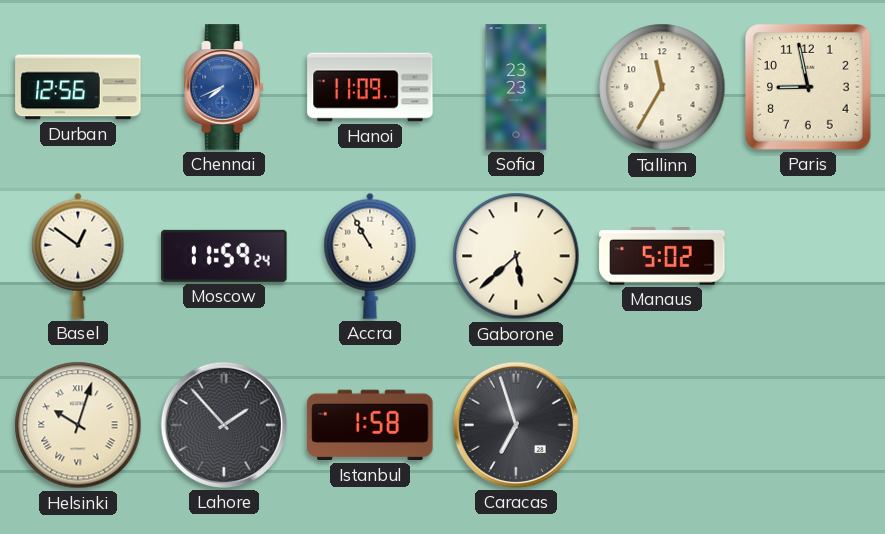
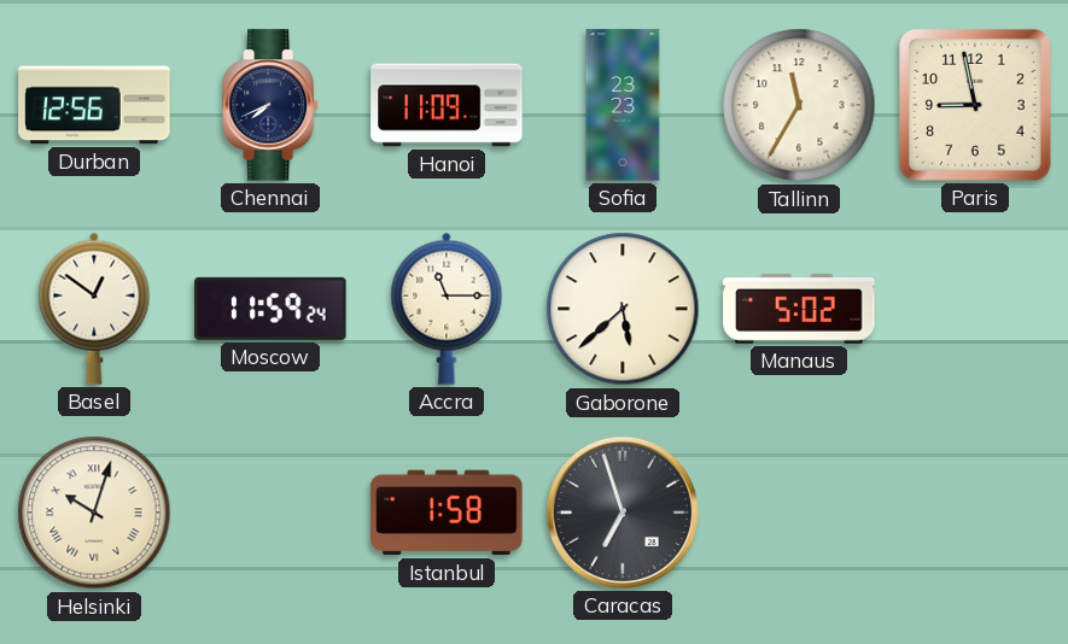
Chennai dial: blue -> navy (270, 105)
Accra: 10:55 -> 11:15 (447, 309)
Lahore: 1:53 -> none (224, 425)
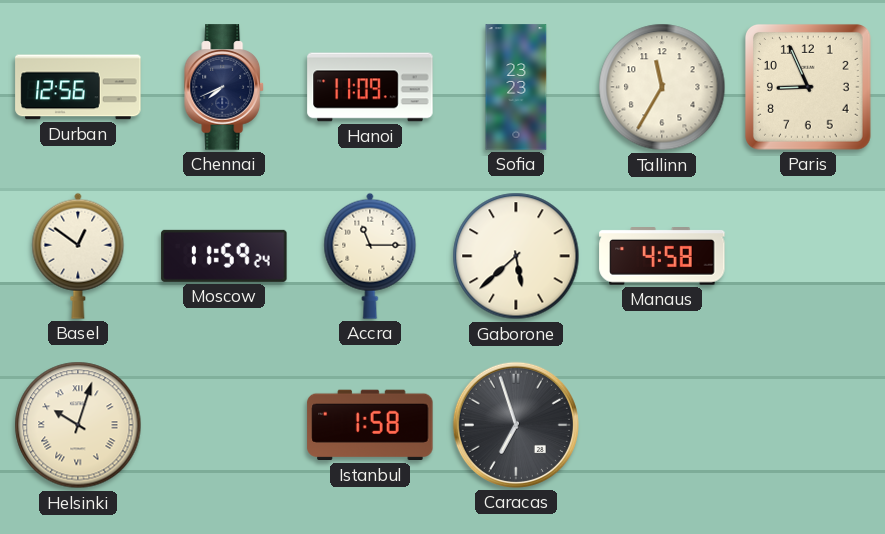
Paris: 8:58 -> 8:56 (808, 87)
Manaus: 5:02 -> 4:58 (662, 257)
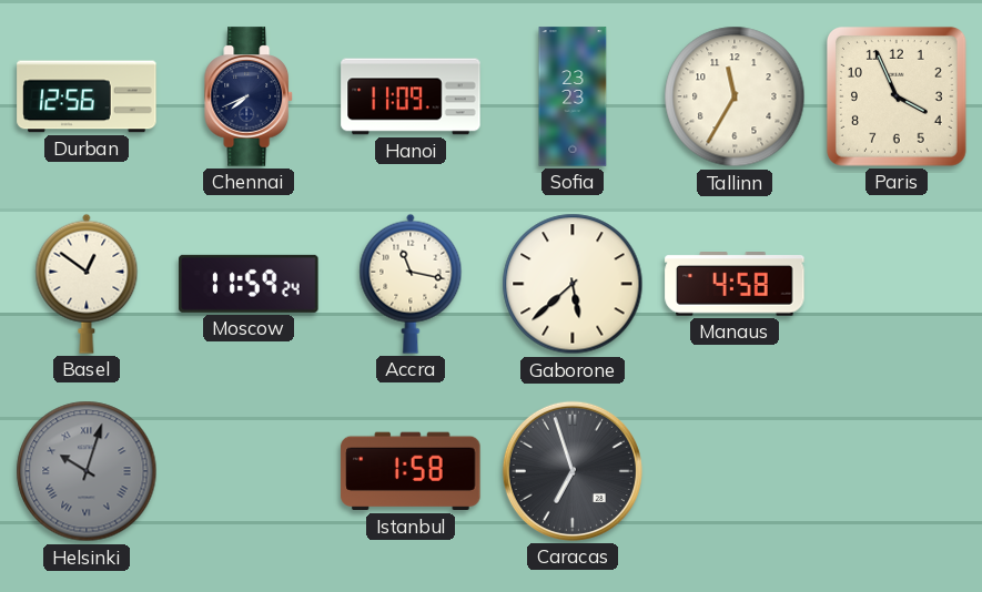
Paris: 8:56 -> 3:56 (897, 96)
Accra: 11:15 -> 11:17 (411, 284)
Helsinki dial: cream -> grey (87, 471)
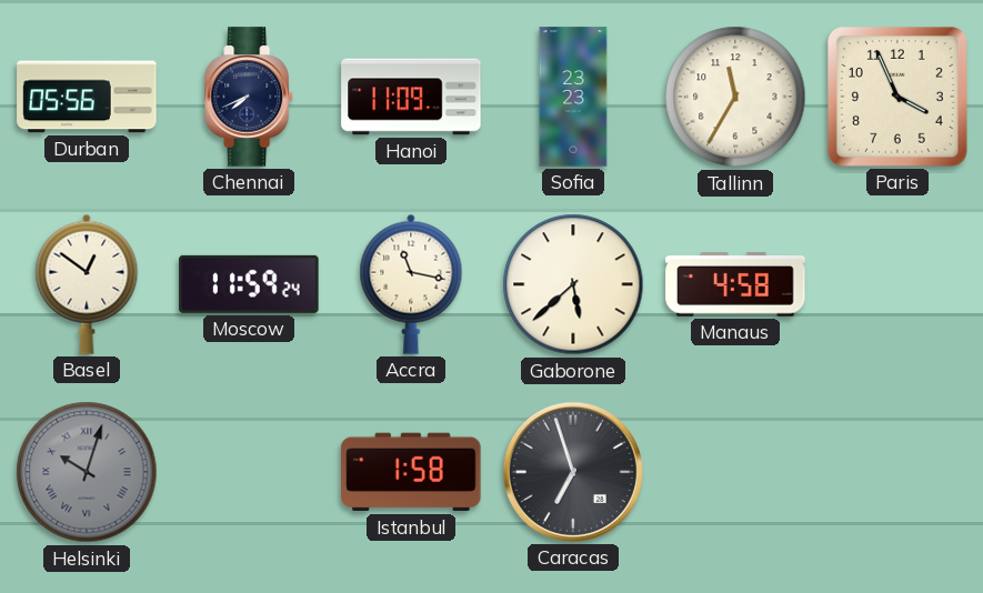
Durban: 12:56 -> 05:56 (87, 97)
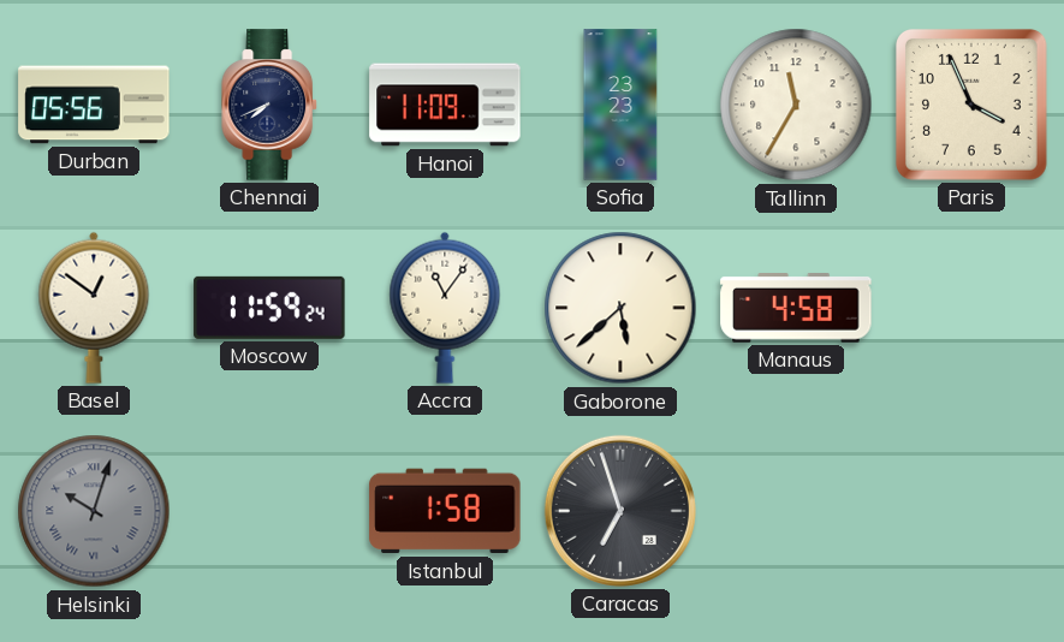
Accra: 11:17 -> 11:06 (445, 308)
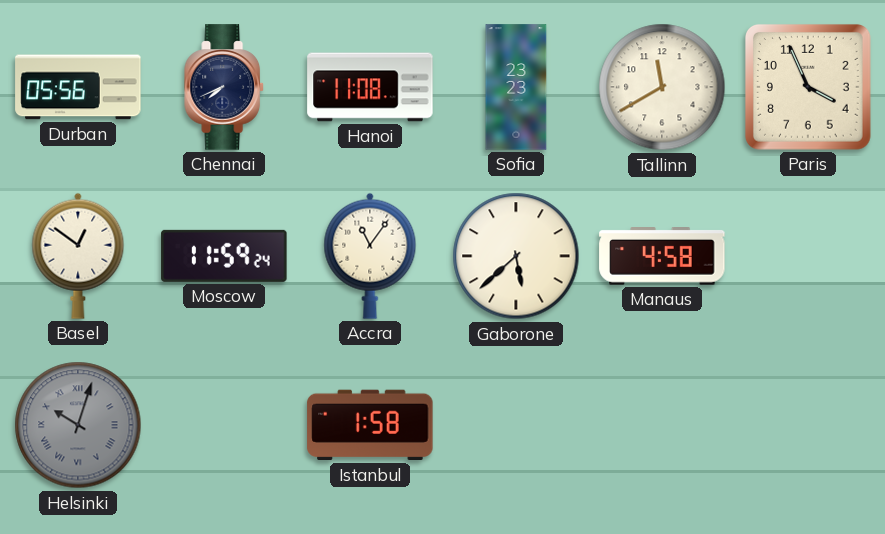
Hanoi: 11:09 -> 11:08 (370, 87)
Tallinn: 11:35 -> 11:40 (662, 87)
Caracas: 6:57 -> none (620, 511)
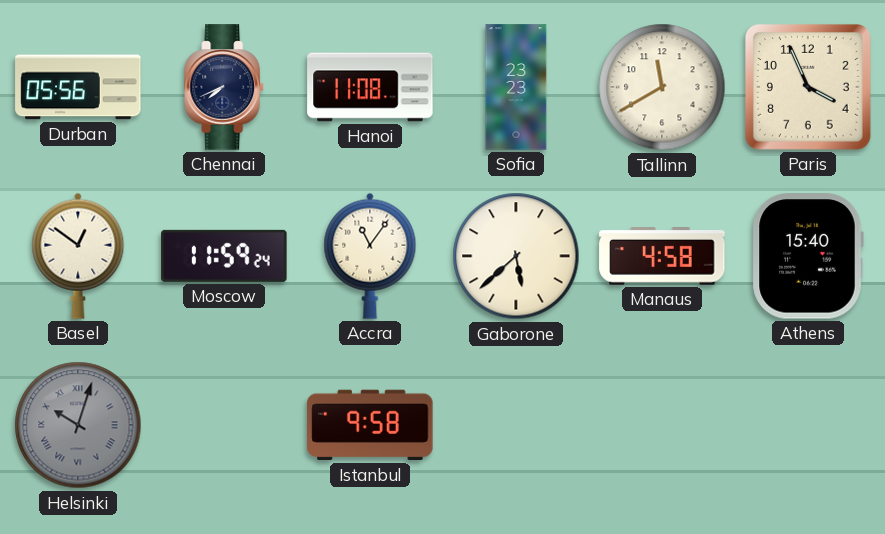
Athens: none -> 15:40 (808, 256)
Istanbul: 1:58 -> 9:58 (370, 425)
